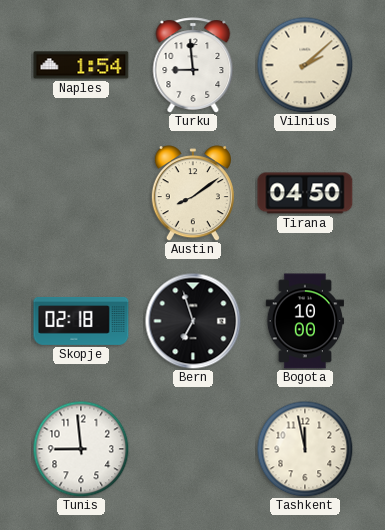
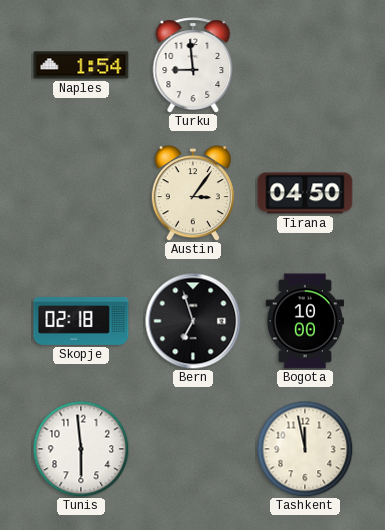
Vilnius: 2:08 -> none (305, 65)
Austin: 8:09 -> 3:06 (193, 193)
Tunis: 8:59 -> 5:59 (81, 449)
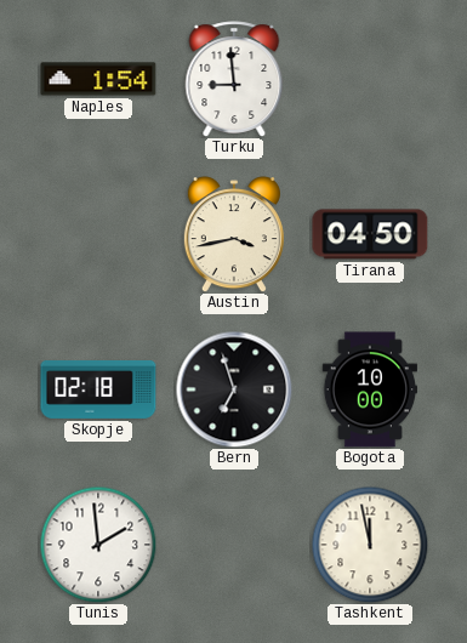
Austin: 3:06 -> 3:43 (234, 234)
Tunis: 5:59 -> 1:59 (98, 545)
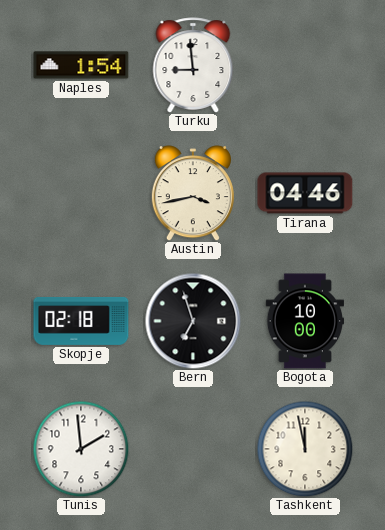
Tirana: 04:50 -> 04:46 (305, 193)
